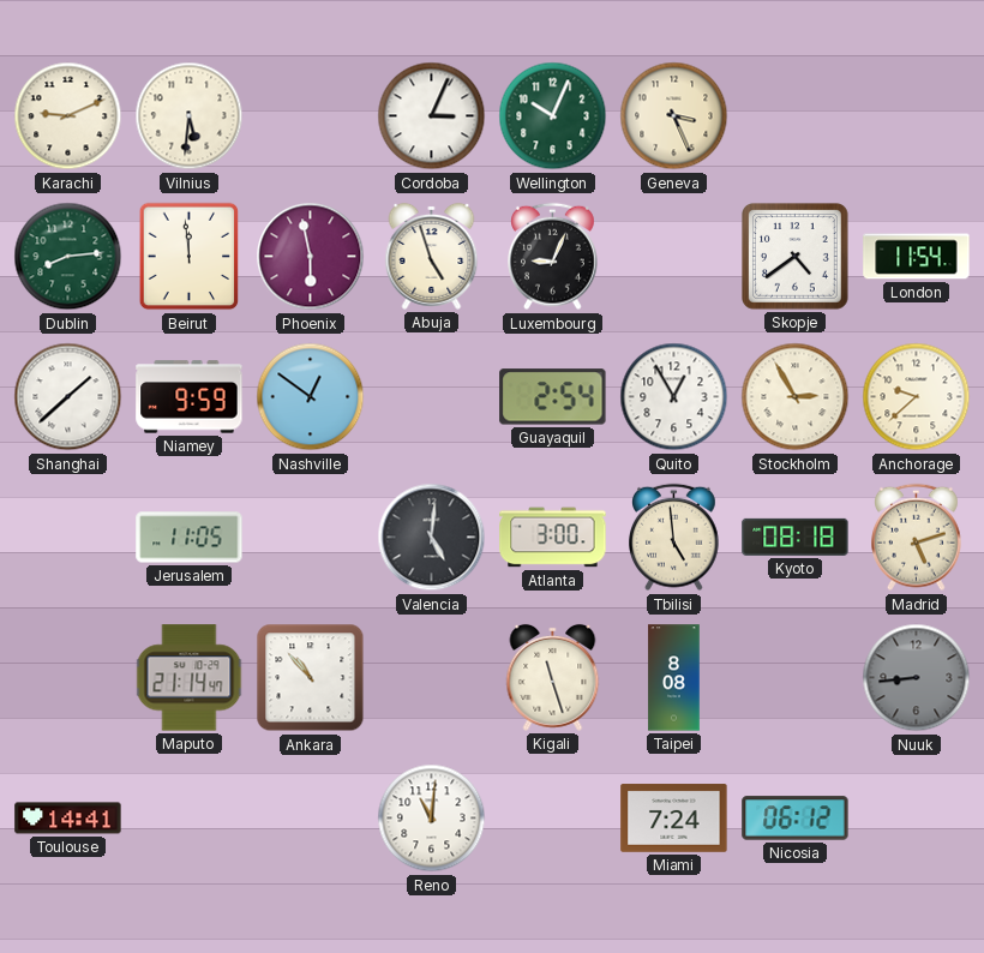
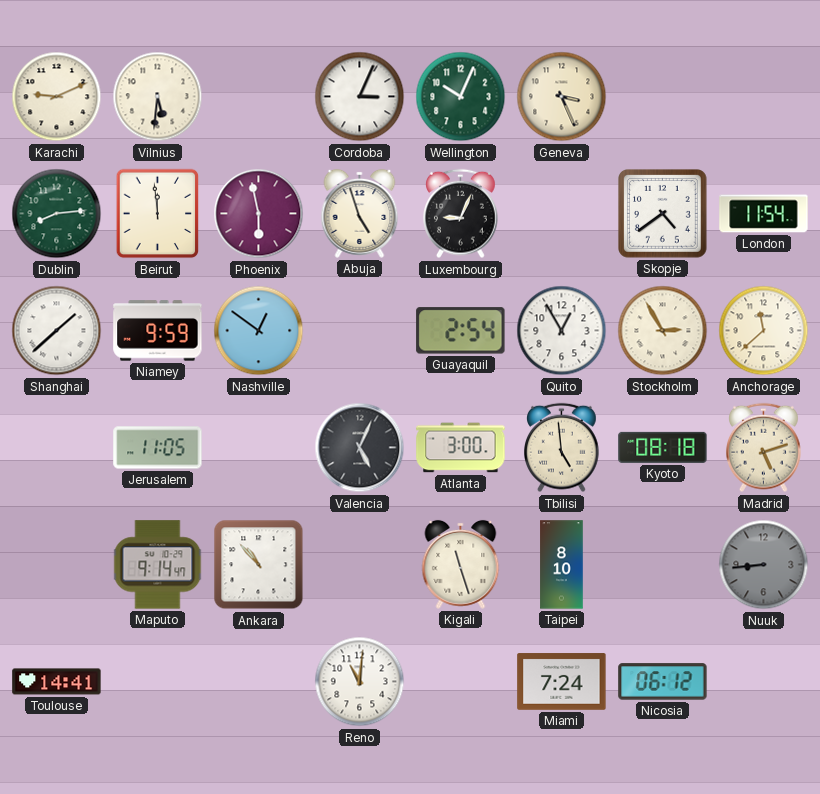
Anchorage: 9:38 -> 11:38 (764, 331)
Valencia: 5:01 -> 5:04 (360, 448)
Maputo: 21:14 -> 9:14 (158, 565)
Taipei: 8:08 -> 8:10 (562, 565)
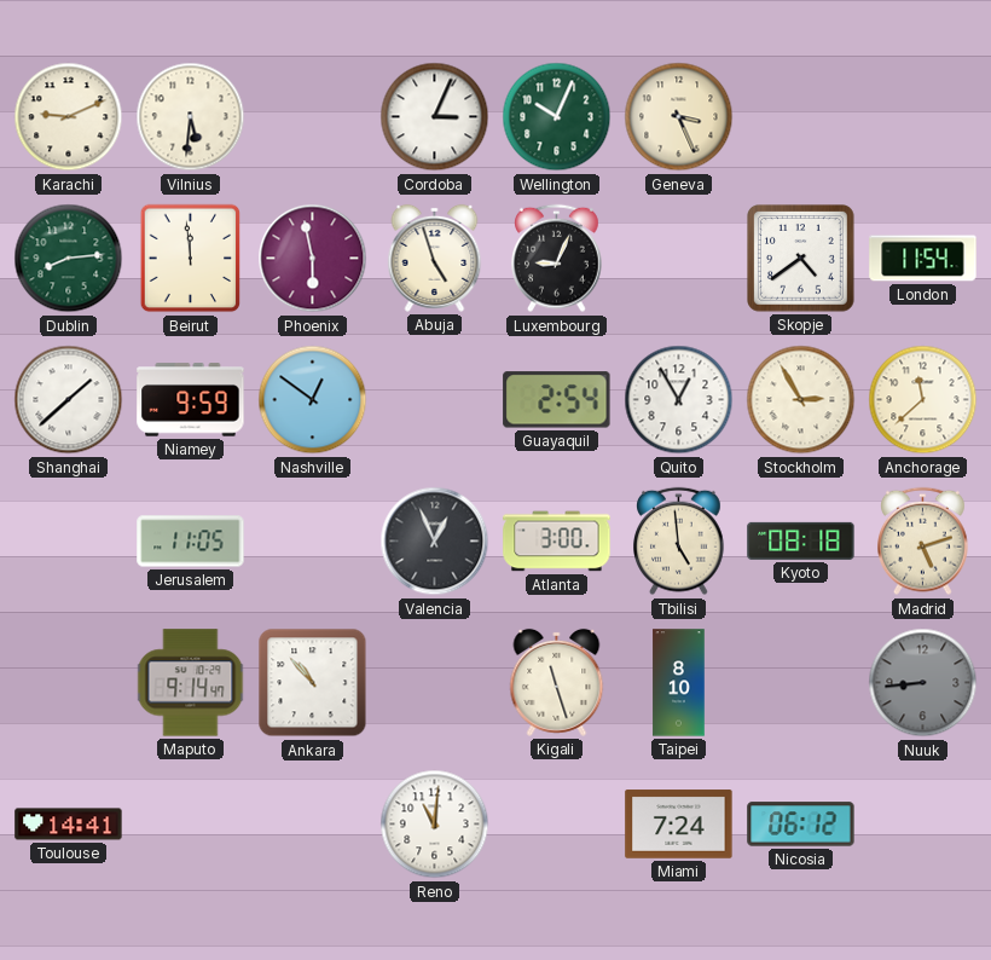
Valencia: 5:04 -> 12:56 (435, 542)
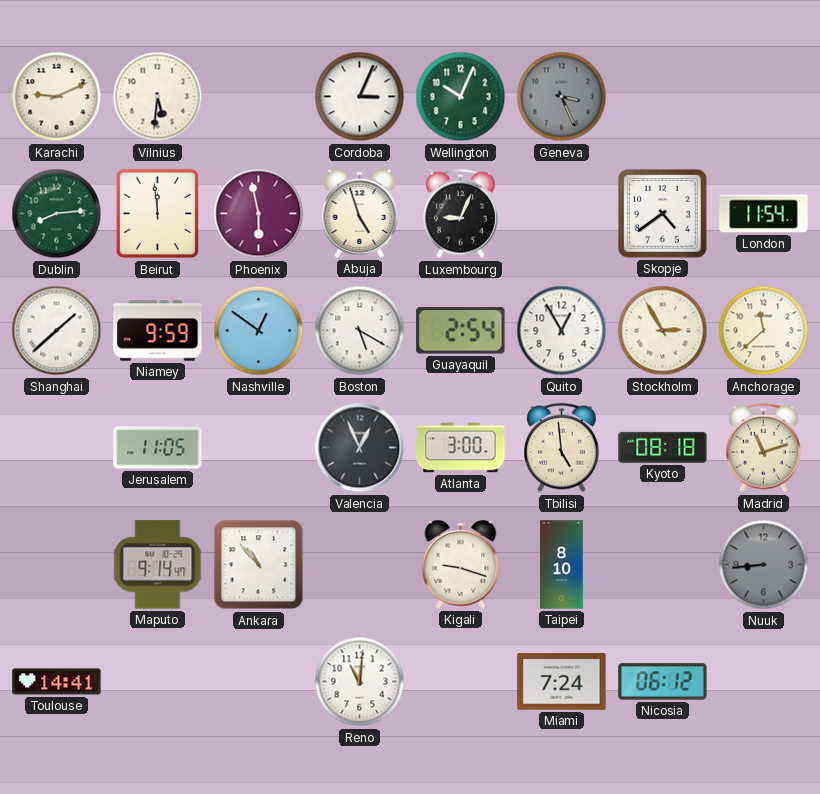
Geneva dial: cream -> grey (562, 97)
Boston: none -> 5:20 (360, 331)
Madrid: 5:12 -> 11:12 (764, 448)
Kigali: 11:27 -> 9:18 (461, 564)
